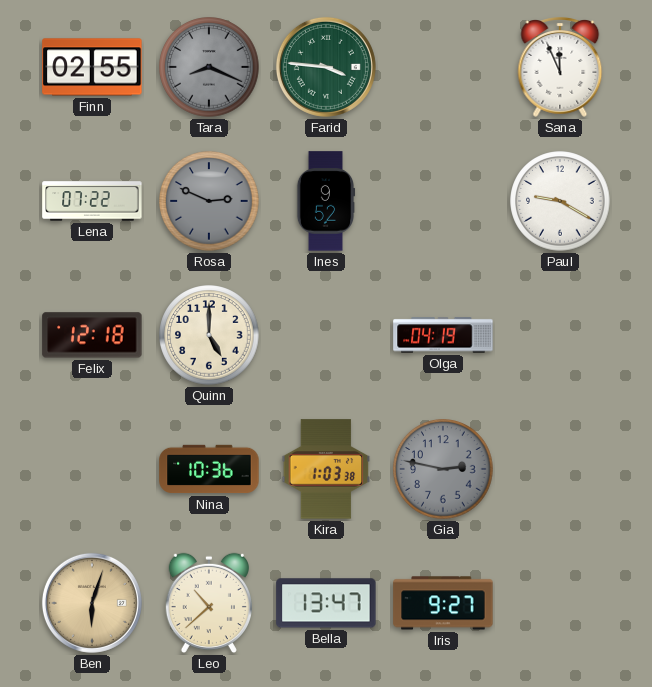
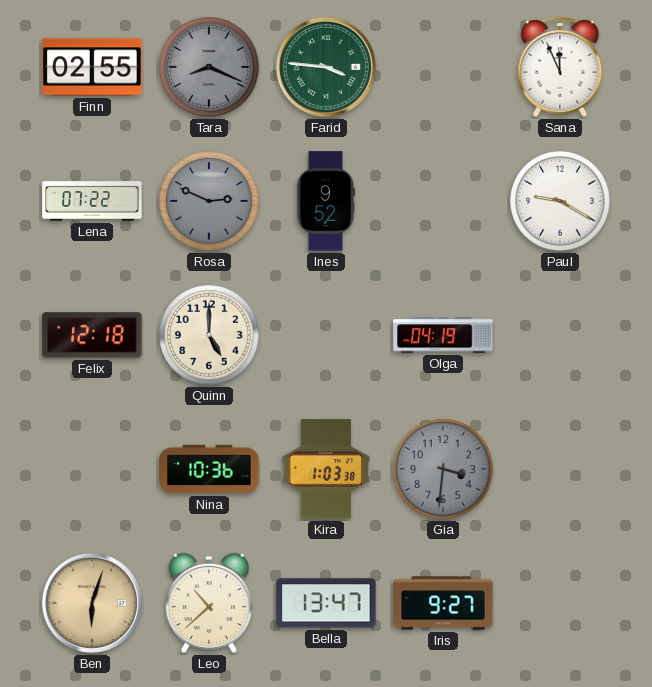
Gia: 2:47 -> 3:31 (443, 469)
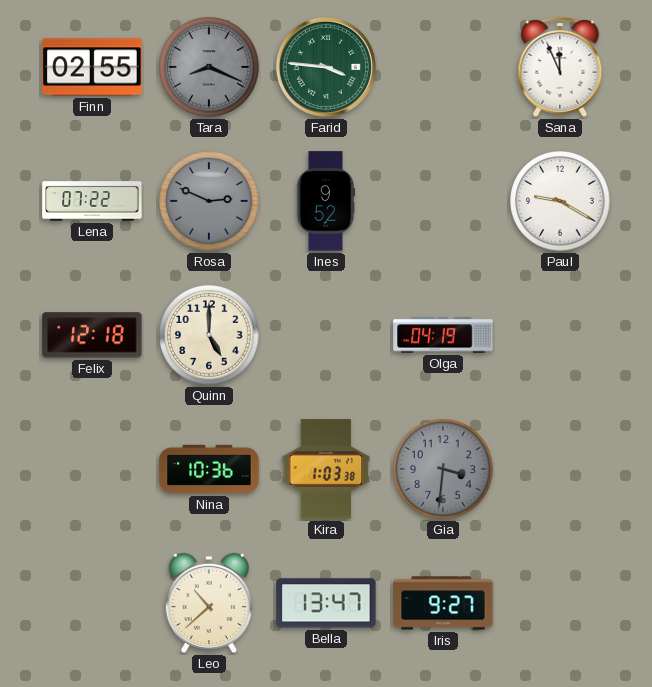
Ben: 6:03 -> none (92, 603)
